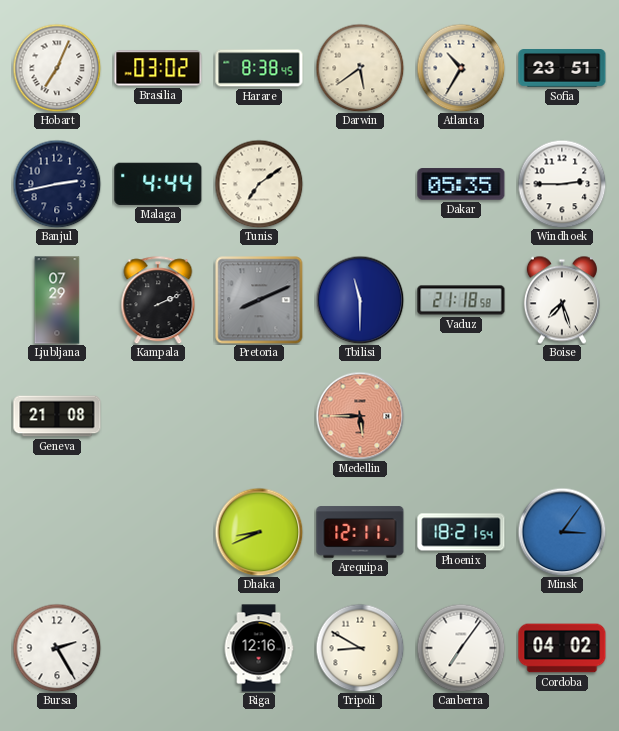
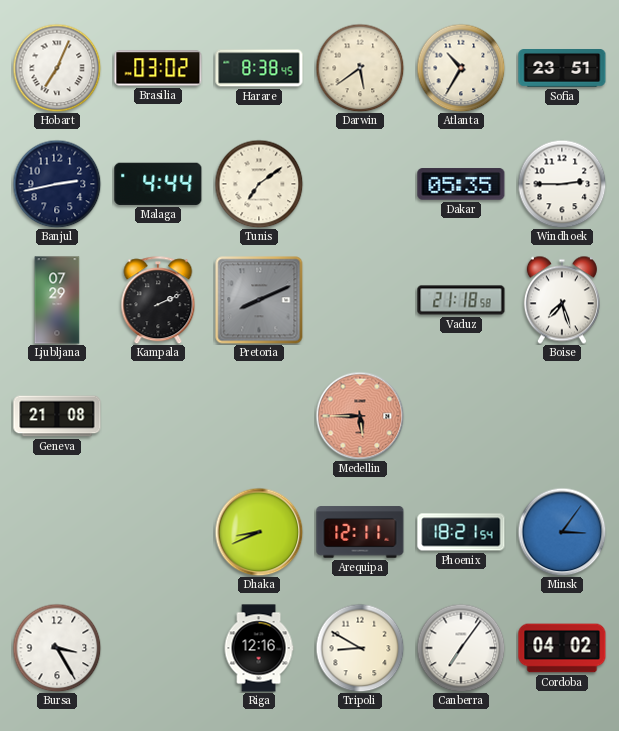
Tbilisi: 11:30 -> none (360, 300)
Bursa: 2:25 -> 3:25 (57, 648)
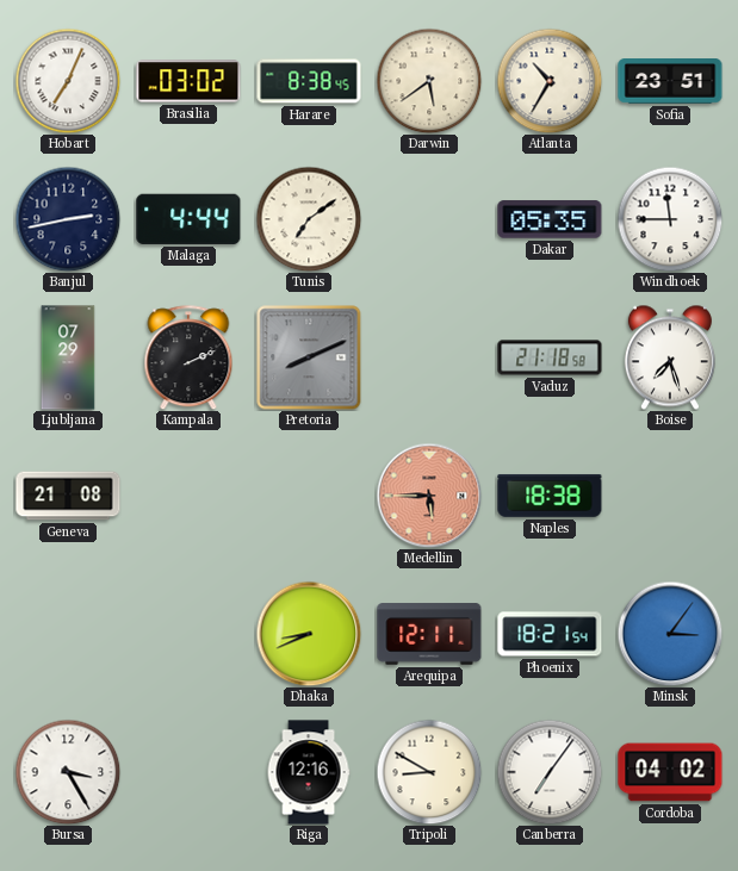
Windhoek: 2:45 -> 11:45 (670, 219)
Naples: none -> 18:38 (550, 496)
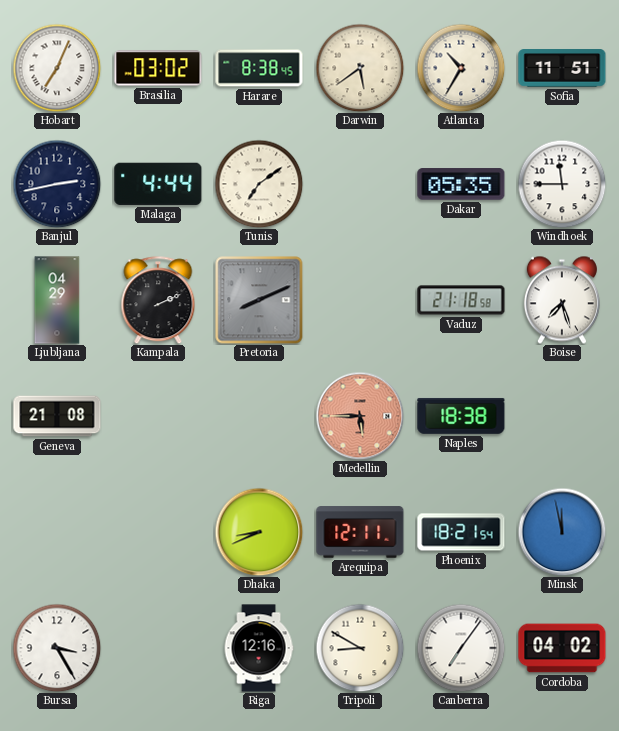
Sofia: 23:51 -> 11:51 (562, 69)
Ljubljana: 07:29 -> 04:29 (57, 300)
Minsk: 3:06 -> 11:58 (562, 532)
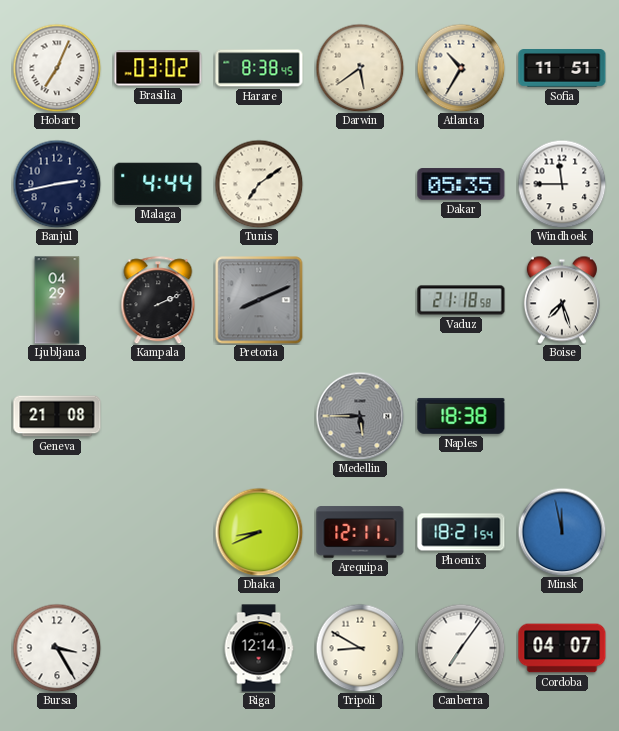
Medellin dial: salmon -> grey (360, 416)
Riga: 12:16 -> 12:14 (259, 648)
Cordoba: 04:02 -> 04:07 (562, 648)
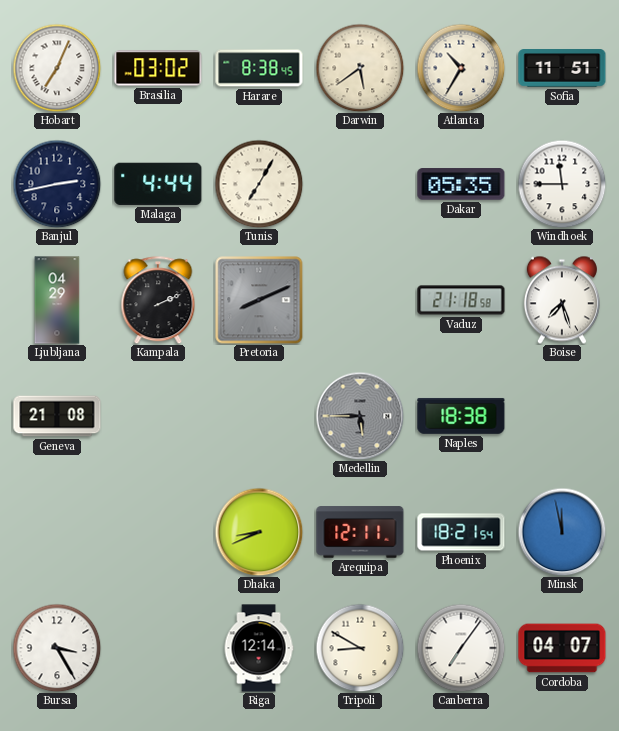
Tunis: 7:09 -> 7:05 (259, 184)
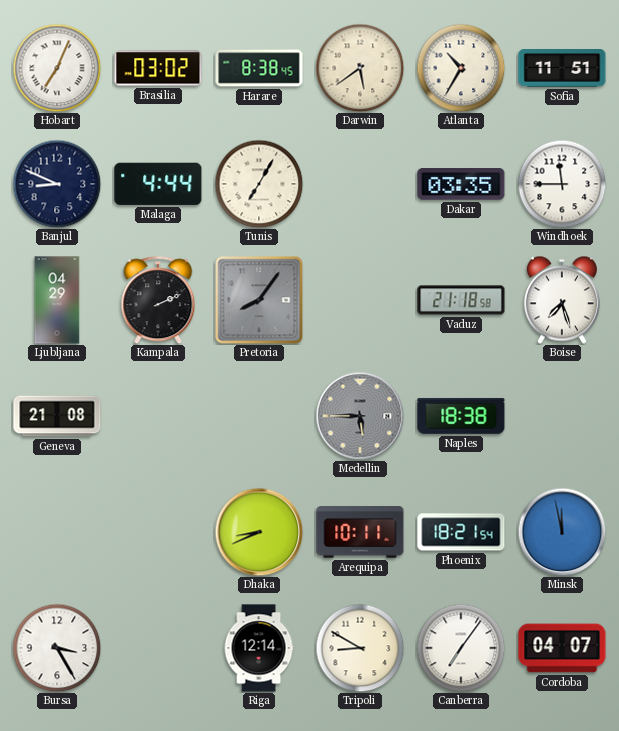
Banjul: 2:43 -> 8:49 (57, 184)
Dakar: 05:35 -> 03:35 (461, 184)
Pretoria: 8:11 -> 8:06 (259, 300)
Arequipa: 12:11 -> 10:11 (360, 532)
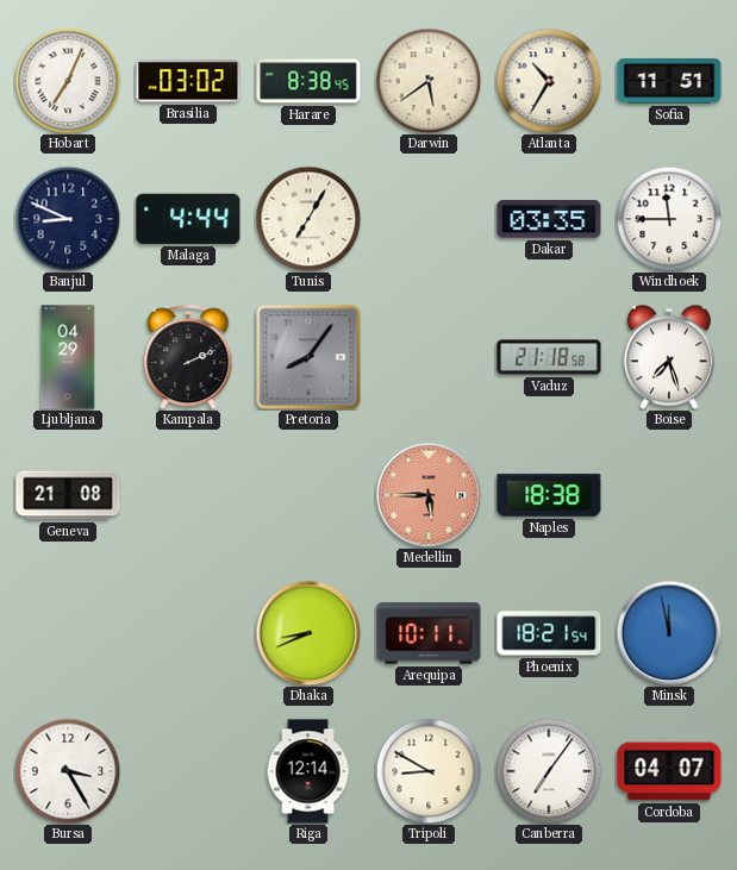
Medellin dial: grey -> salmon (429, 495)
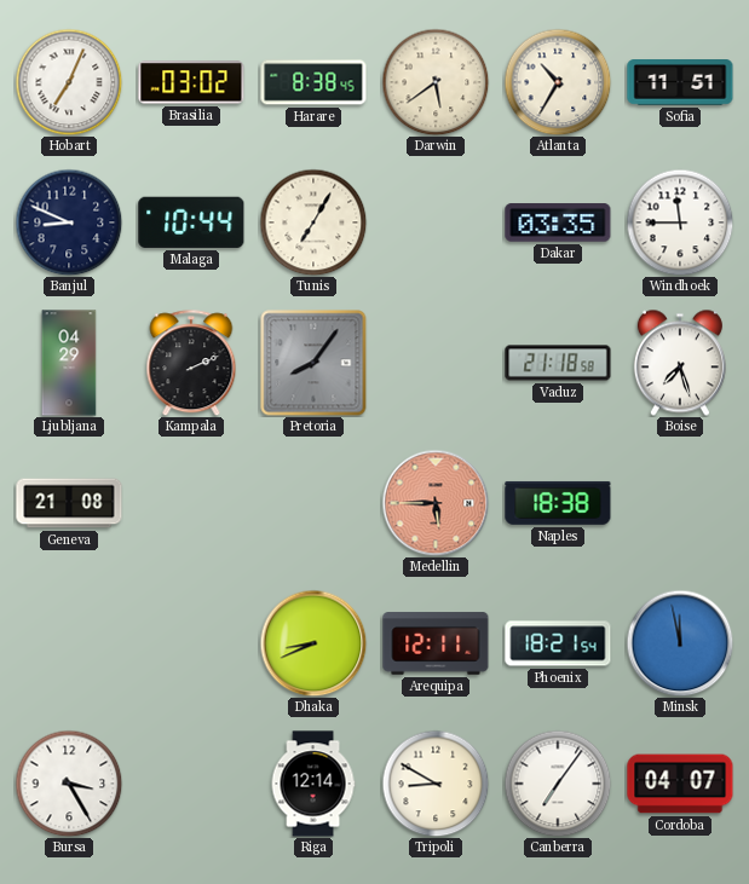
Malaga: 4:44 -> 10:44 (191, 223)
Arequipa: 10:11 -> 12:11 (436, 643)
